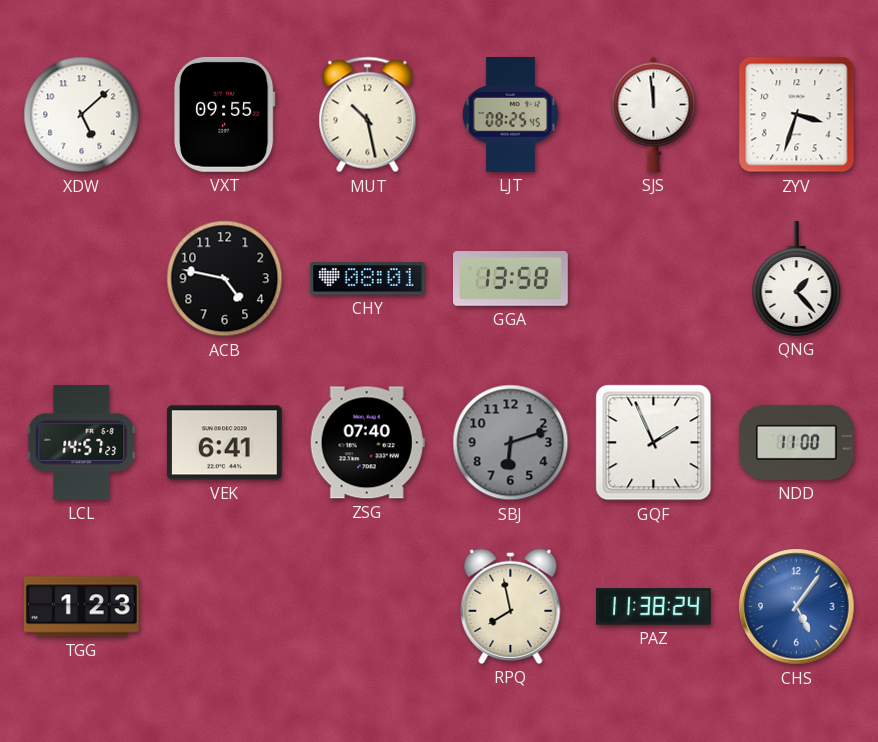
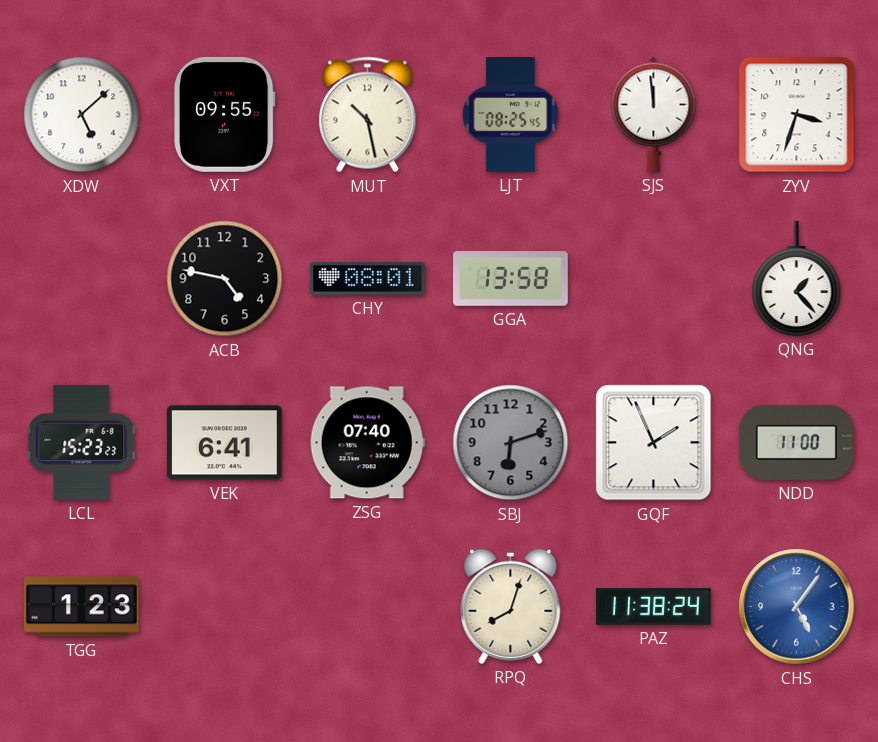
LCL: 14:57 -> 15:23 (82, 442)
RPQ: 7:58 -> 8:03 (511, 606)
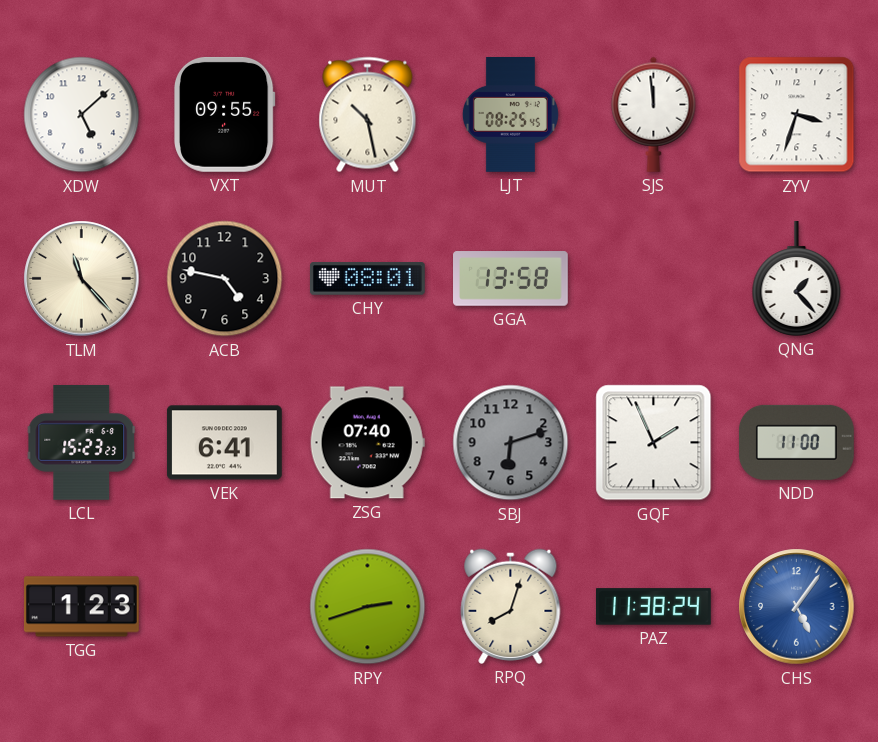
TLM: none -> 11:23 (82, 279)
RPY: none -> 2:42 (368, 607)
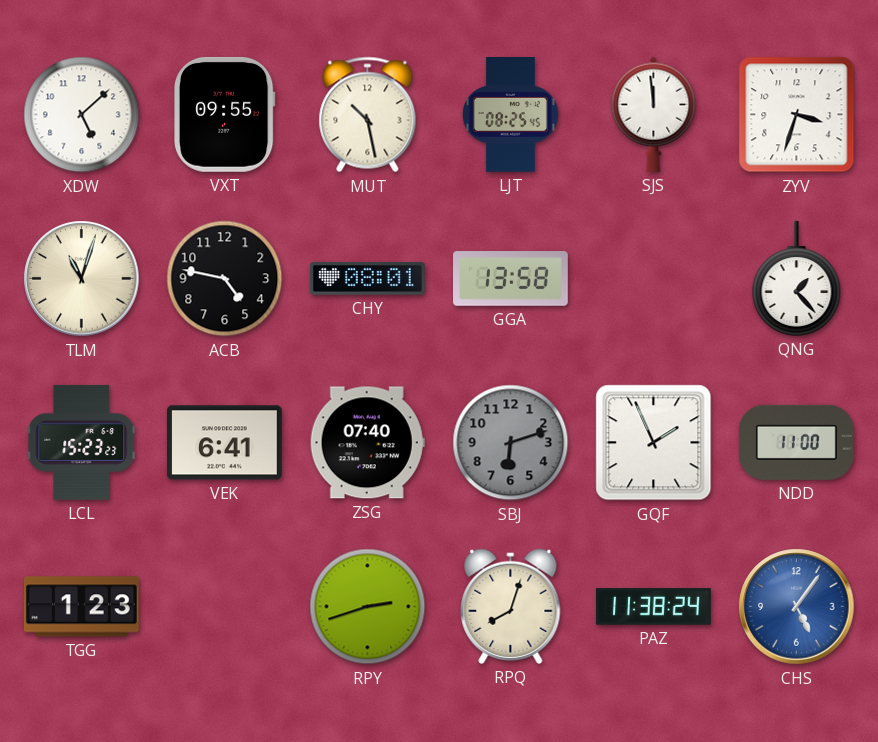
TLM: 11:23 -> 11:03 (82, 279)
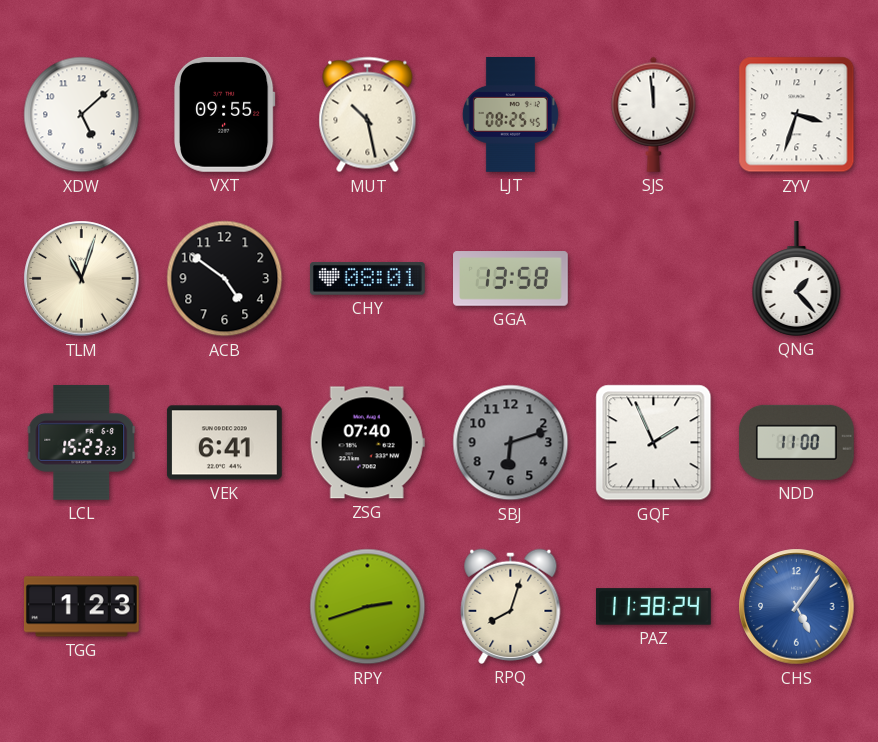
ACB: 4:47 -> 4:51 (225, 279)
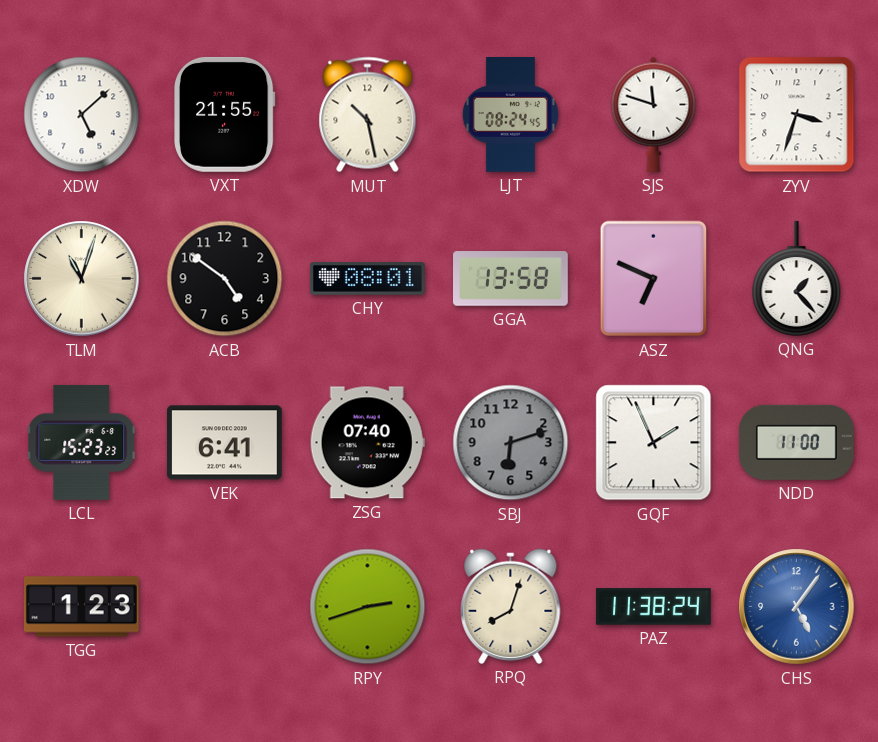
VXT: 09:55 -> 21:55 (225, 114)
LJT: 08:25 -> 08:24 (510, 115)
SJS: 11:59 -> 11:48 (654, 114)
ASZ: none -> 6:49 (654, 279)
